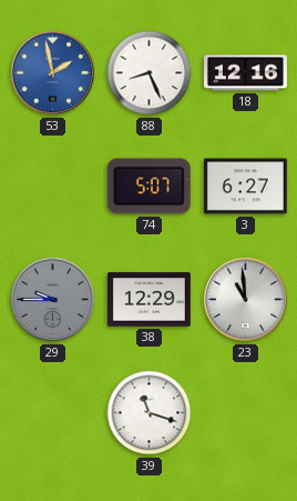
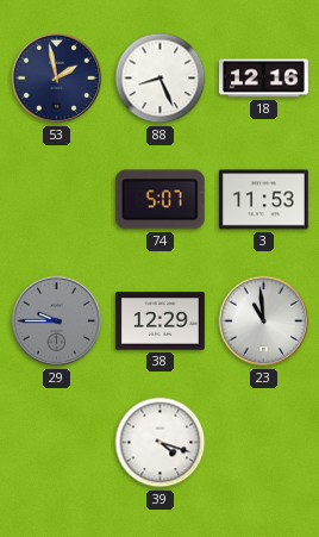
53 dial: blue -> navy (57, 79)
3: 6:27 -> 11:53 (263, 200)
39: 11:18 -> 4:18 (161, 443)
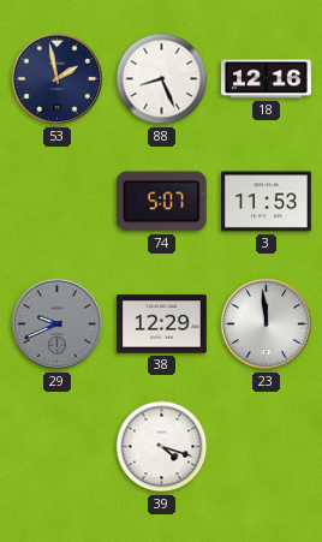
29: 9:45 -> 9:41 (58, 324)
23: 10:59 -> 11:59 (267, 324)
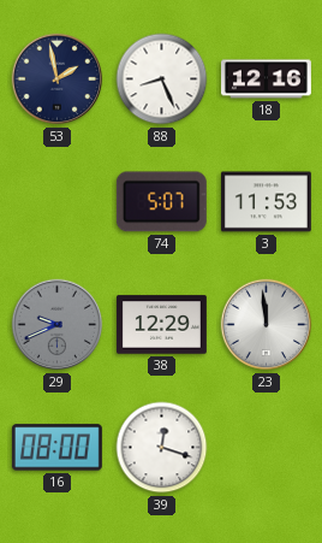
16: none -> 08:00 (56, 448)
39: 4:18 -> 12:18 (162, 448)
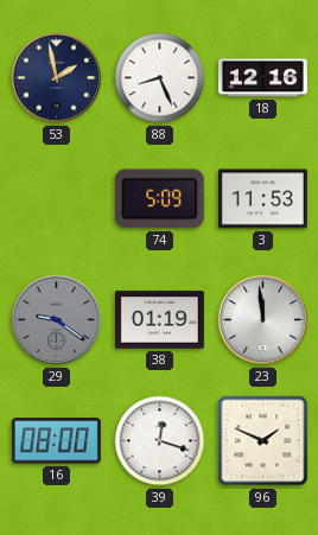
74: 5:07 -> 5:09 (159, 199)
29: 9:41 -> 9:21 (57, 320)
38: 12:29 -> 01:19 (159, 320)
96: none -> 1:49 (263, 441)
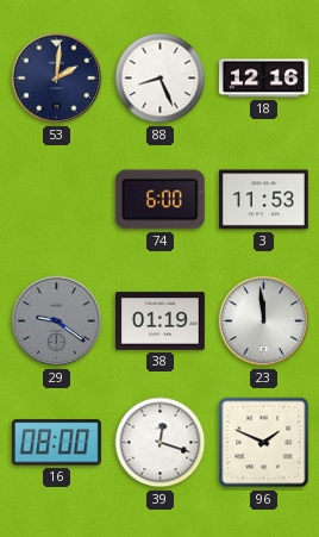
53: 1:58 -> 2:01 (57, 79)
74: 5:09 -> 6:00 (159, 200)
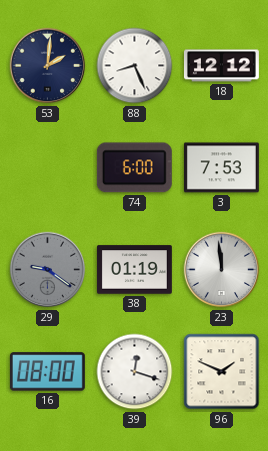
18: 12:16 -> 12:12 (221, 66)
3: 11:53 -> 7:53 (221, 168)
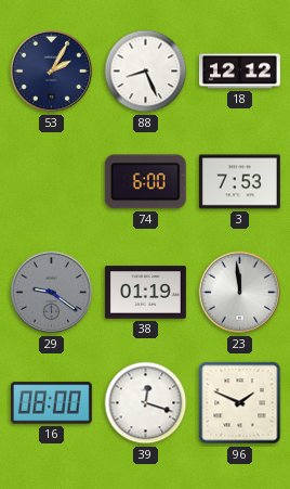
53: 2:01 -> 2:05 (52, 72)
